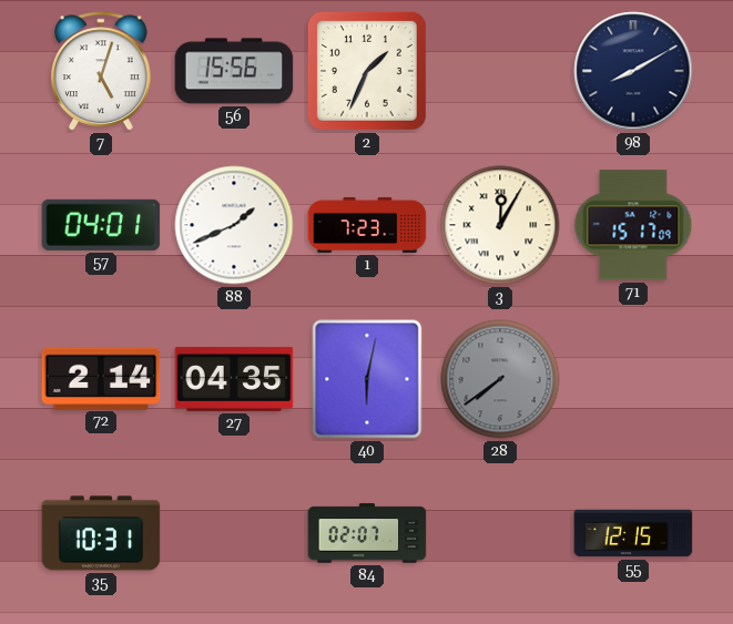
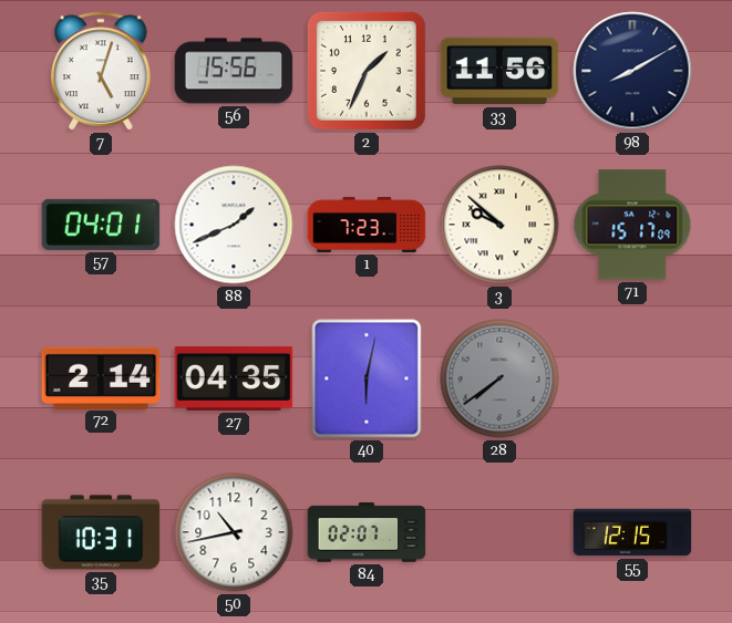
33: none -> 11:56 (499, 71)
3: 12:05 -> 9:52 (499, 225)
50: none -> 10:43 (234, 532)
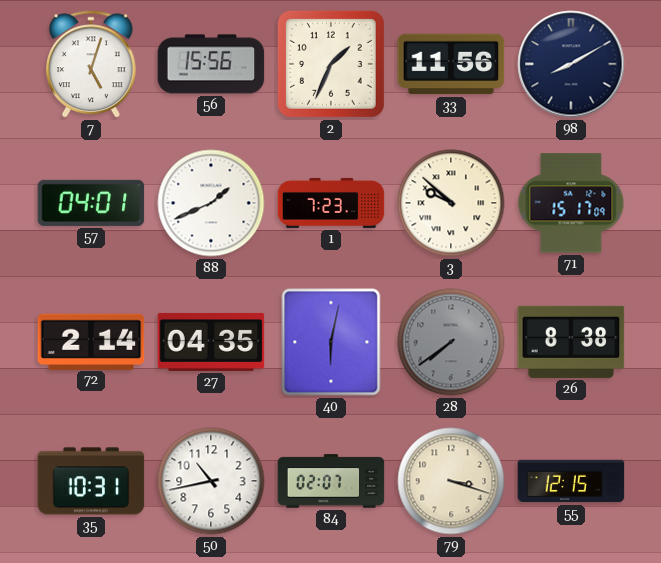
26: none -> 8:38 (571, 342)
79: none -> 3:18 (451, 481)
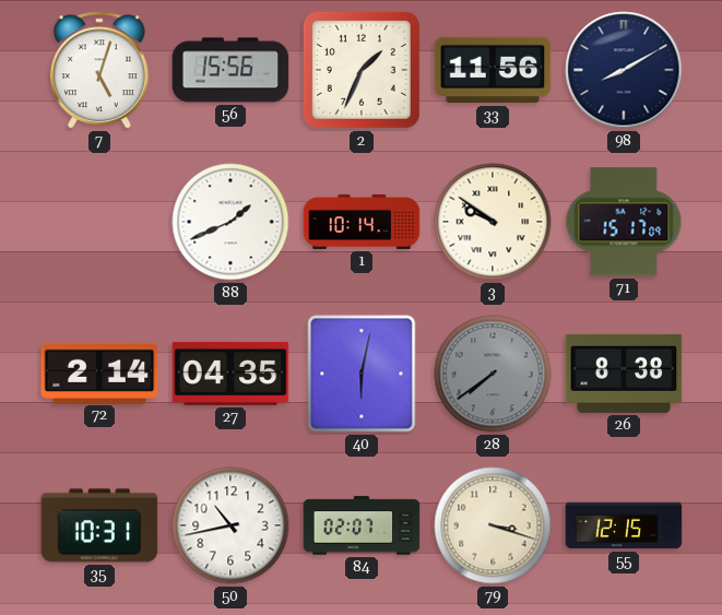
57: 04:01 -> none (91, 203)
1: 7:23 -> 10:14 (362, 222)
3: 9:52 -> 9:51 (493, 222)
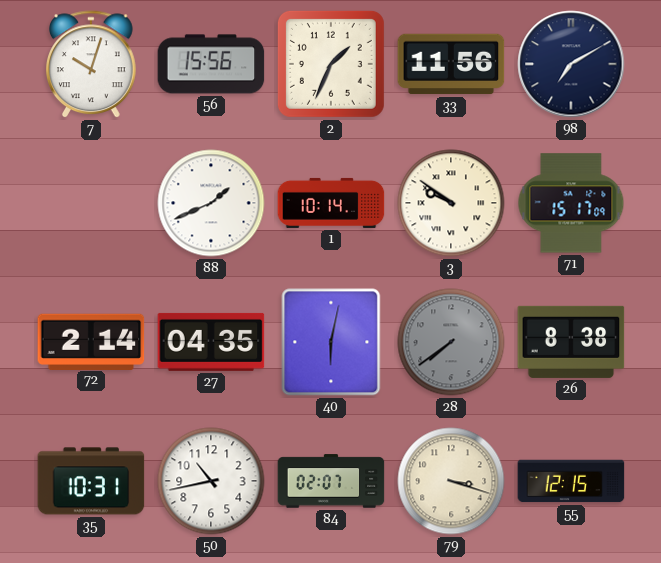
7: 5:03 -> 10:03 (92, 65)
98: 8:10 -> 7:10 (571, 64)
